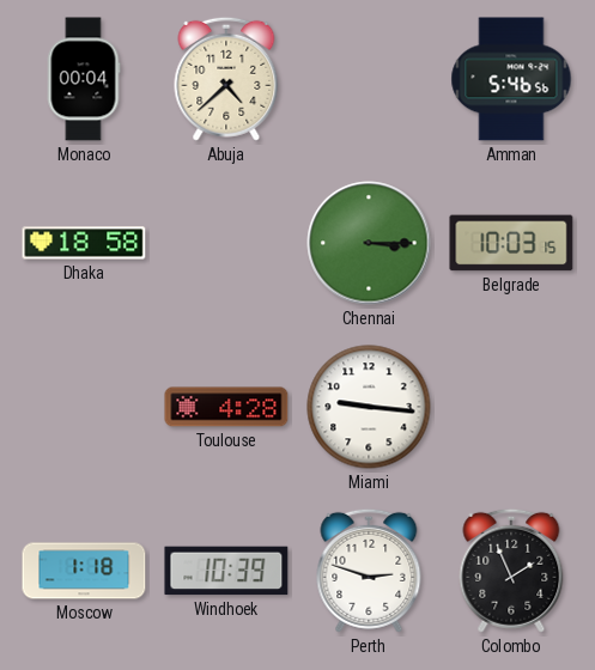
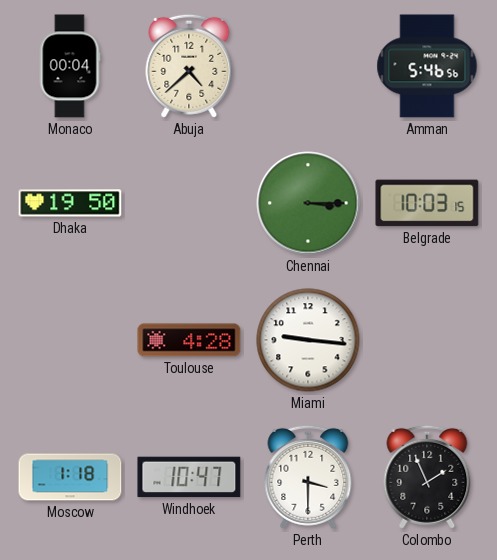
Dhaka: 18:58 -> 19:50 (70, 203)
Windhoek: 10:39 -> 10:47 (189, 477)
Perth: 2:48 -> 3:30 (308, 477)
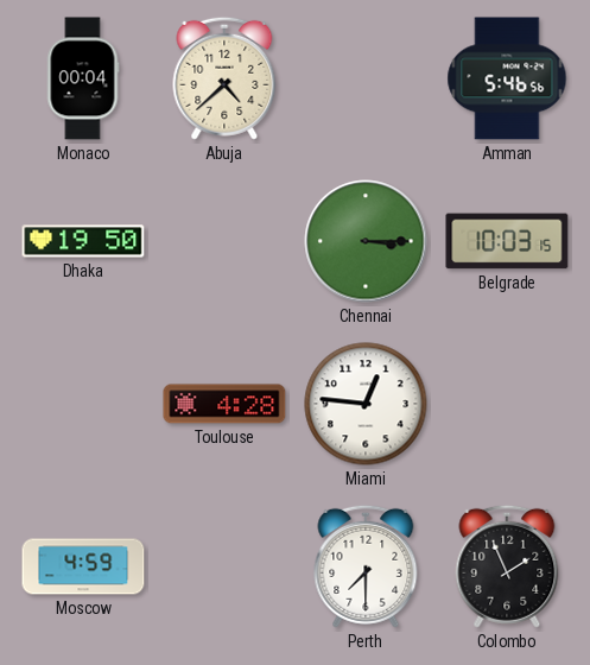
Miami: 9:16 -> 12:46 (366, 404)
Moscow: 1:18 -> 4:59 (83, 566)
Windhoek: 10:47 -> none (189, 477)
Perth: 3:30 -> 7:30 (366, 566)
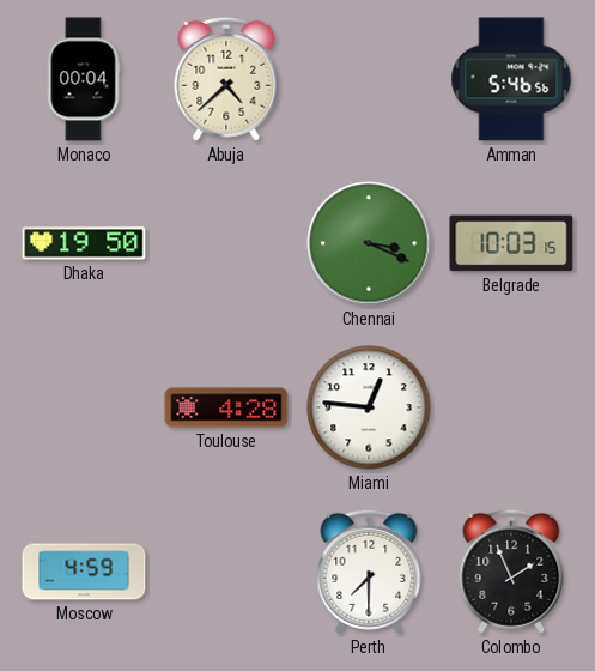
Chennai: 3:15 -> 3:19 (369, 243)
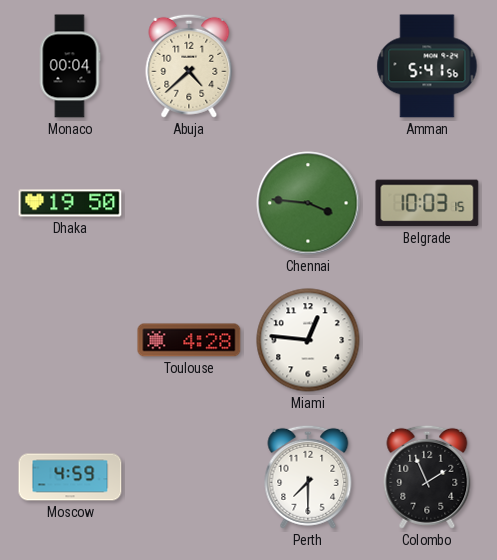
Amman: 5:46 -> 5:41 (427, 66)
Chennai: 3:19 -> 3:46 (308, 203)
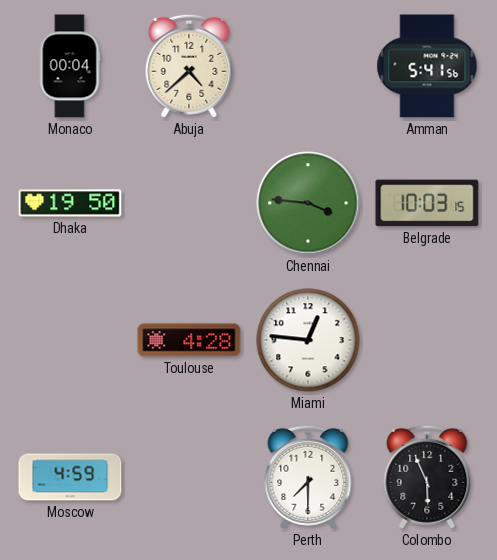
Colombo: 1:56 -> 5:56 (427, 477)
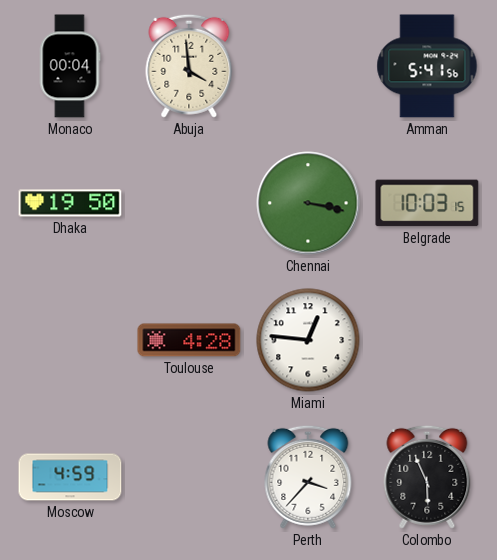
Abuja: 4:38 -> 3:59 (189, 66)
Chennai: 3:46 -> 3:17 (308, 203)
Perth: 7:30 -> 3:37 (308, 477)
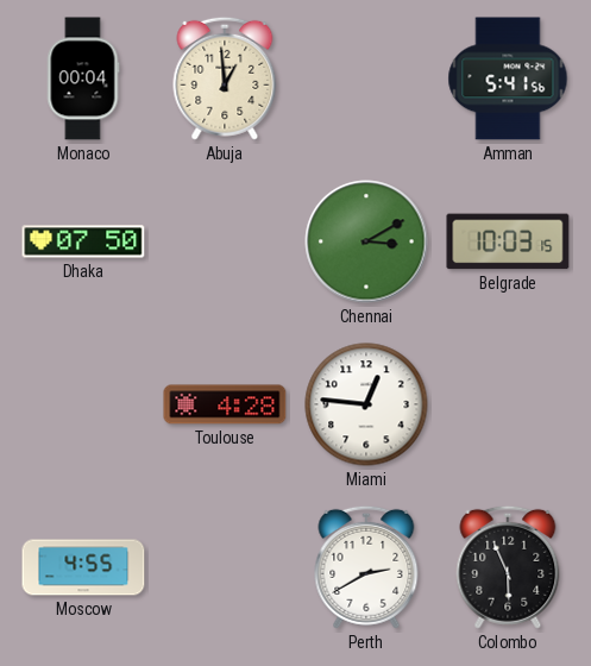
Abuja: 3:59 -> 12:59 (225, 78)
Dhaka: 19:50 -> 07:50 (83, 241)
Chennai: 3:17 -> 3:10 (366, 241)
Moscow: 4:59 -> 4:55 (83, 567)
Perth: 3:37 -> 2:40 (366, 567)
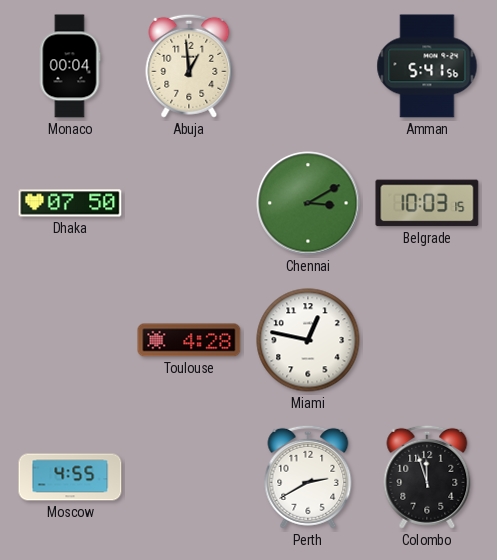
Miami: 12:46 -> 12:47 (308, 340)
Colombo: 5:56 -> 11:57 (427, 477)
